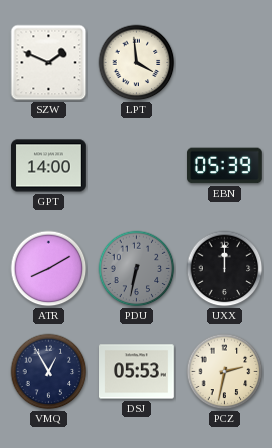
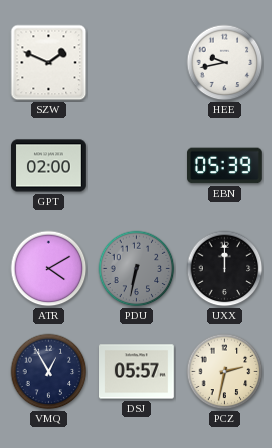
LPT: 3:59 -> none (137, 63)
HEE: none -> 9:43 (225, 63)
GPT: 14:00 -> 02:00 (49, 166)
ATR: 8:10 -> 4:10 (49, 269)
DSJ: 05:53 -> 05:57 (137, 372)
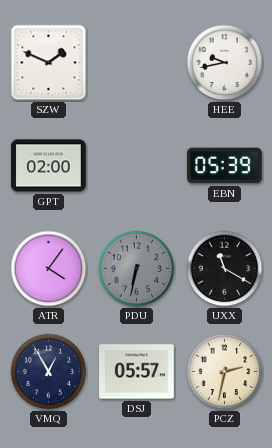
ATR: 4:10 -> 4:06 (49, 269)
UXX: 12:00 -> 11:20 (225, 269)
